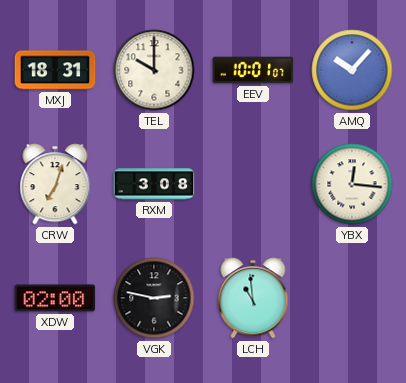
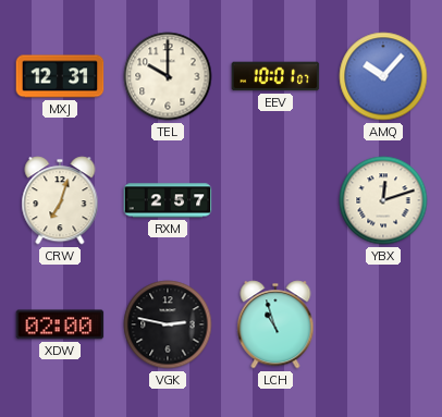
MXJ: 18:31 -> 12:31 (60, 76)
RXM: 3:08 -> 2:57 (168, 200)
YBX: 12:16 -> 12:12 (383, 200)
LCH: 10:59 -> 10:57 (275, 324)
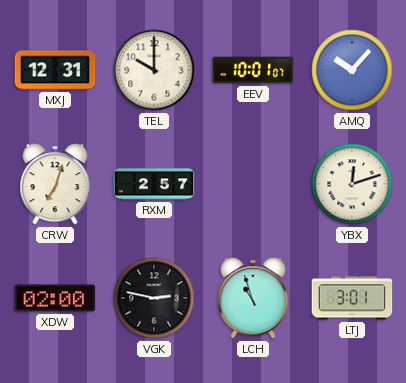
LTJ: none -> 3:01 (352, 298)
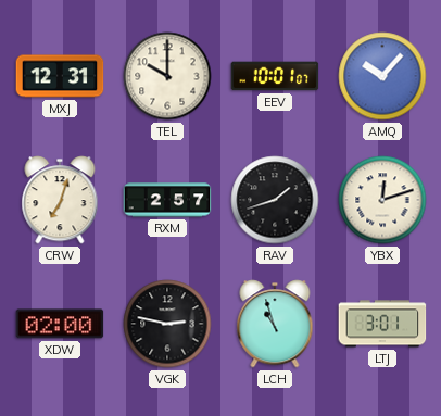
RAV: none -> 1:42 (275, 200)
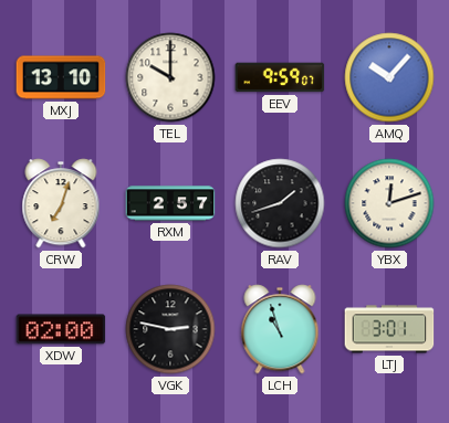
MXJ: 12:31 -> 13:10 (61, 77)
EEV: 10:01 -> 9:59 (280, 77)
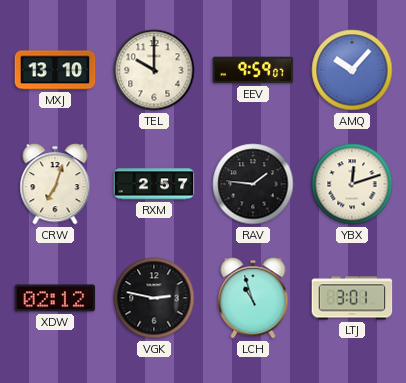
RAV: 1:42 -> 1:46 (253, 184)
XDW: 02:00 -> 02:12 (55, 298)
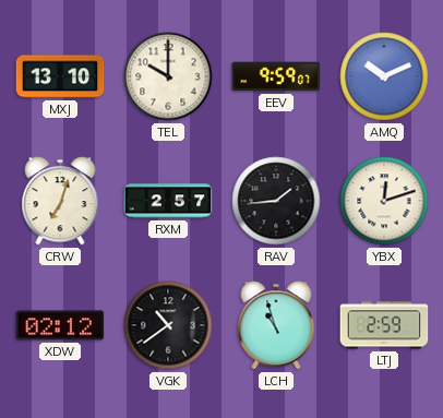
AMQ: 10:07 -> 10:11 (384, 76)
RAV: 1:46 -> 1:44 (276, 201)
VGK: 2:47 -> 10:39 (168, 325)
LTJ: 3:01 -> 2:59 (384, 325)
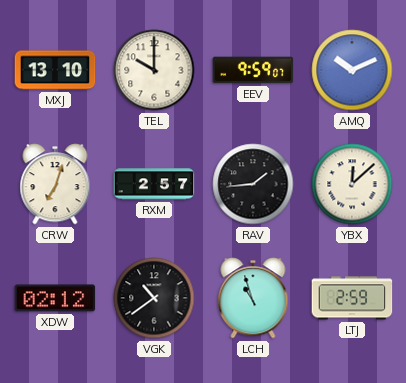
YBX: 12:12 -> 12:08 (352, 184)
